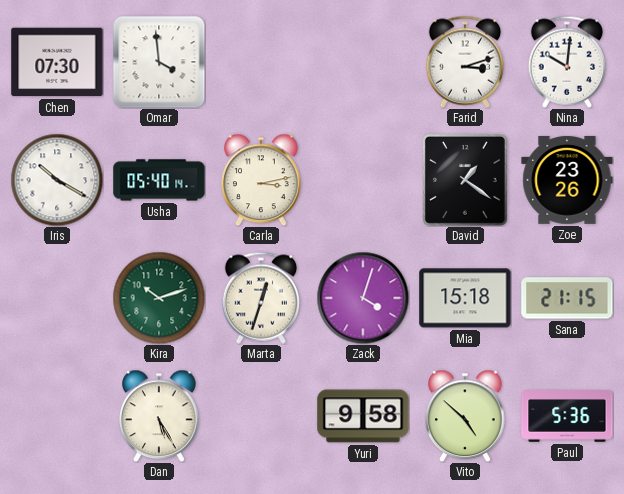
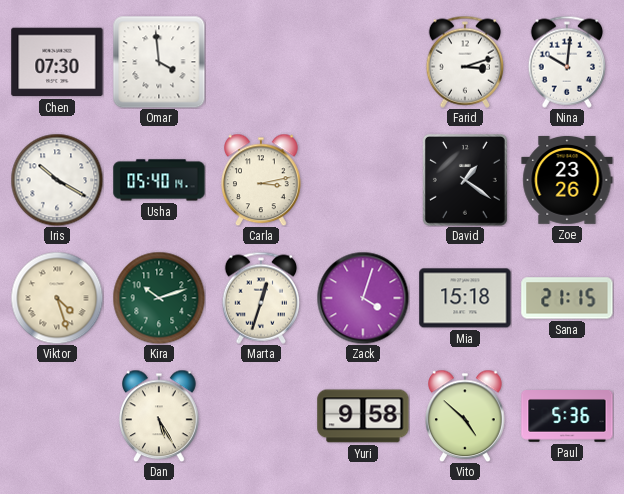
Viktor: none -> 4:27 (57, 298)
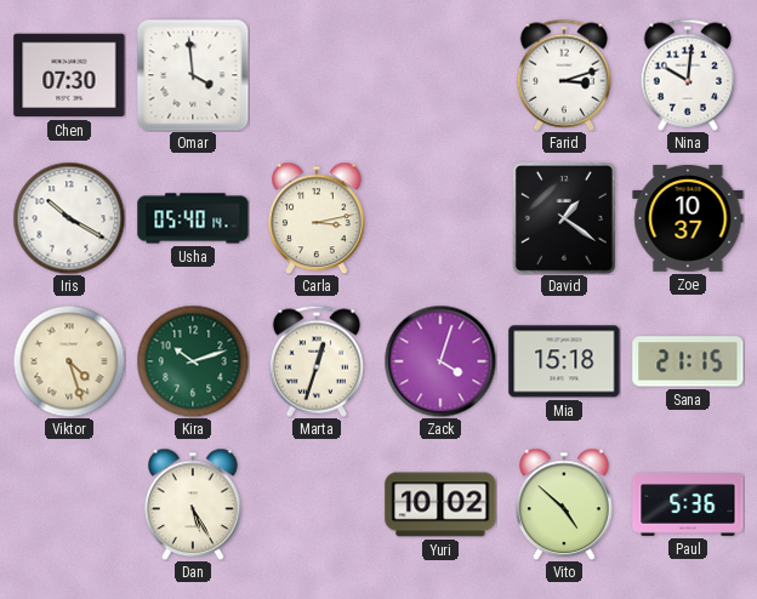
Zoe: 23:26 -> 10:37 (688, 218)
Yuri: 9:58 -> 10:02 (440, 504)
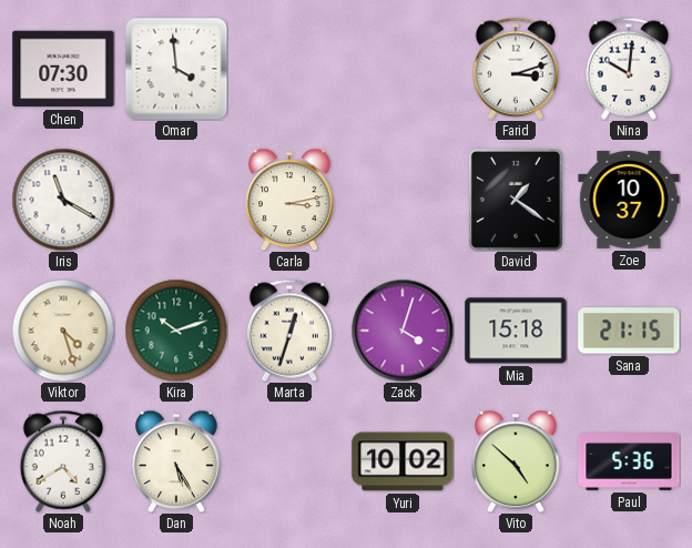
Iris: 10:20 -> 11:20 (63, 200)
Usha: 05:40 -> none (193, 218)
Noah: none -> 4:40 (62, 461)
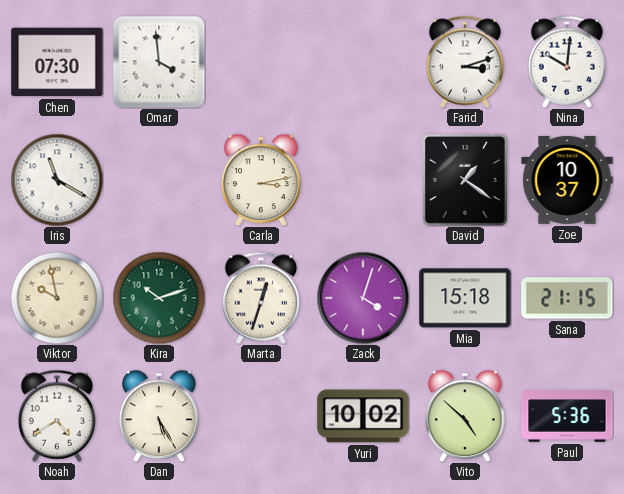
Viktor: 4:27 -> 9:58 (57, 298)
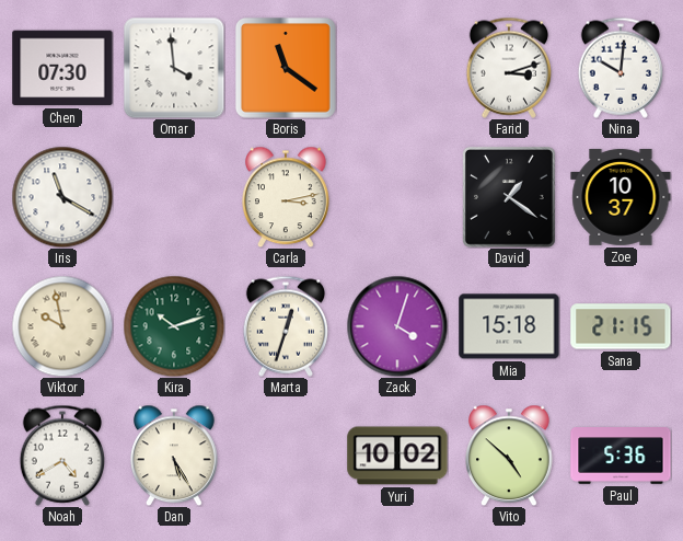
Boris: none -> 11:21 (286, 68)
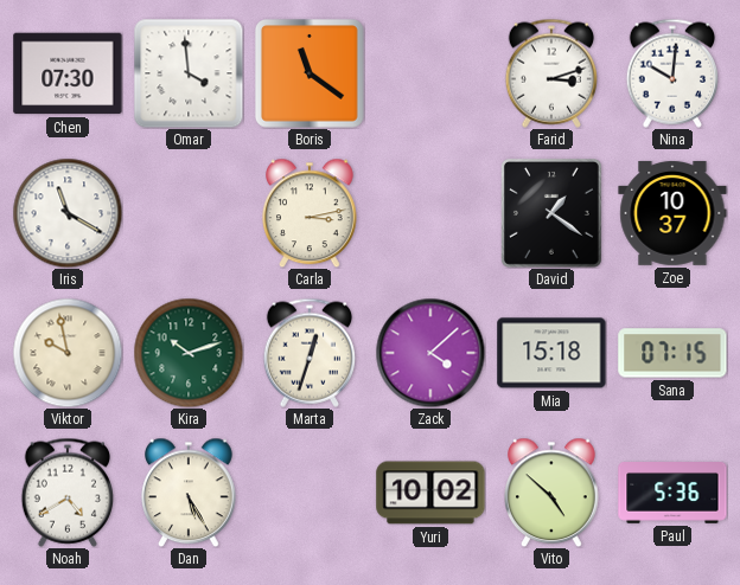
Zack: 4:03 -> 4:08 (430, 353)
Sana: 21:15 -> 07:15 (672, 353)
